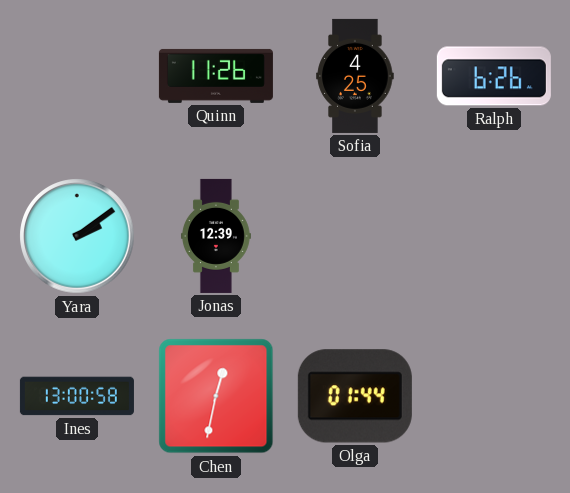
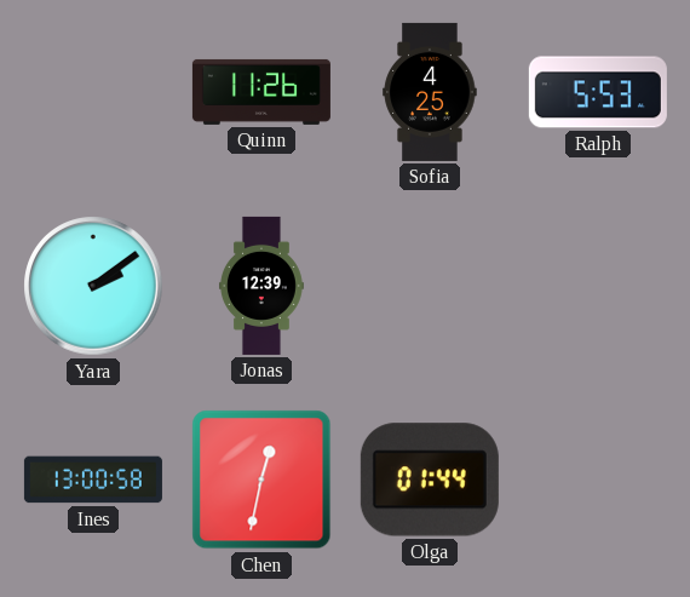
Ralph: 6:26 -> 5:53 (598, 92)
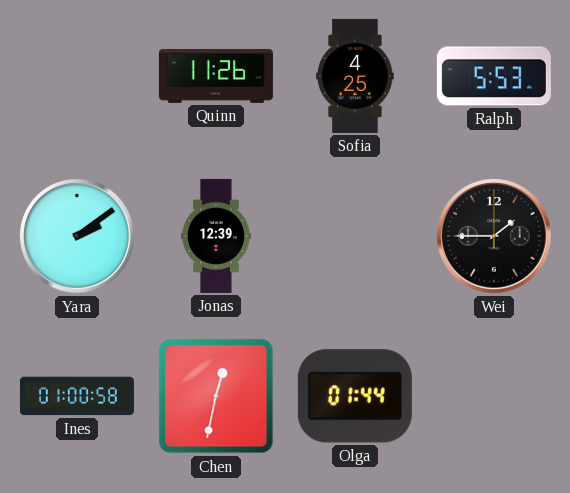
Wei: none -> 1:45 (494, 236)
Ines: 13:00 -> 01:00 (77, 396)
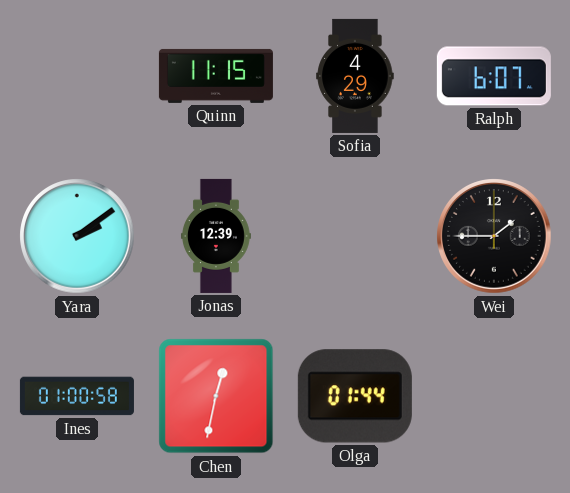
Quinn: 11:26 -> 11:15 (216, 76)
Sofia: 4:25 -> 4:29 (355, 76)
Ralph: 5:53 -> 6:07 (494, 76)
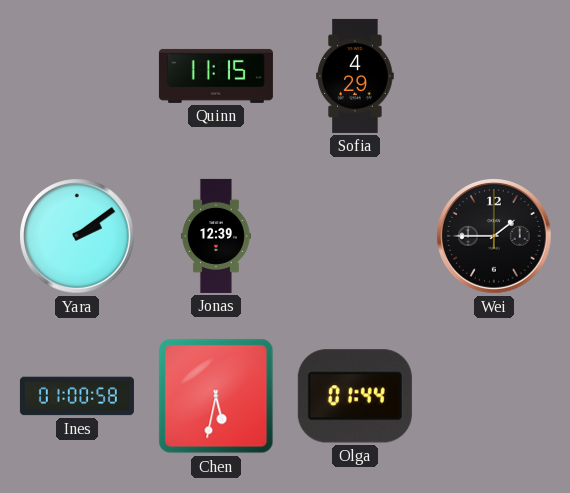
Ralph: 6:07 -> none (494, 76)
Chen: 12:32 -> 5:32 (216, 396)
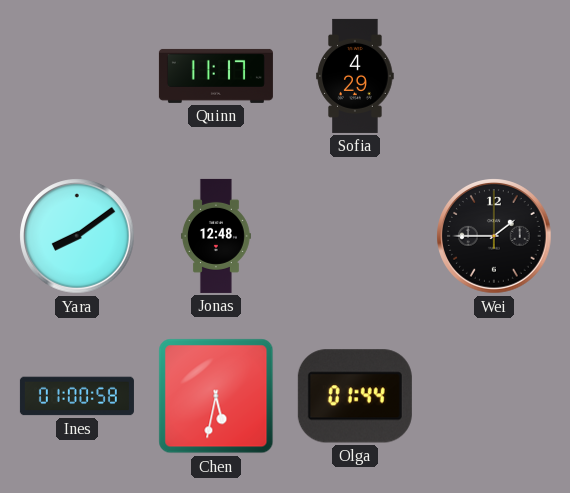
Quinn: 11:15 -> 11:17 (216, 76)
Yara: 2:09 -> 8:09 (77, 236)
Jonas: 12:39 -> 12:48 (216, 236)
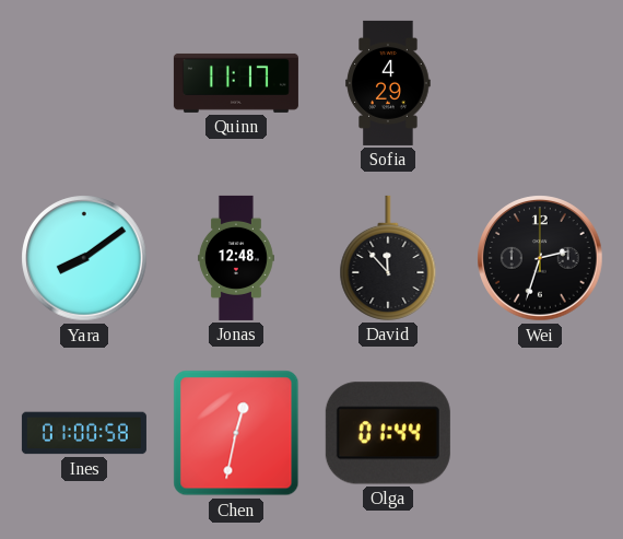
David: none -> 11:53 (388, 258)
Wei: 1:45 -> 2:33 (540, 258)
Chen: 5:32 -> 12:32 (236, 433)
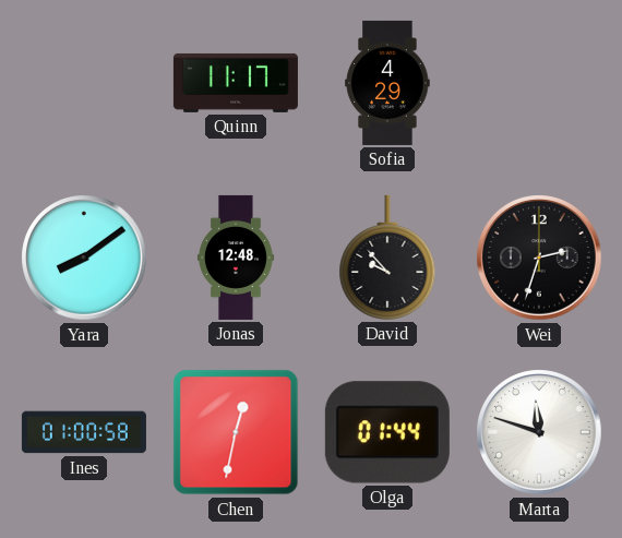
David: 11:53 -> 9:53 (387, 258)
Marta: none -> 11:48 (539, 432)
